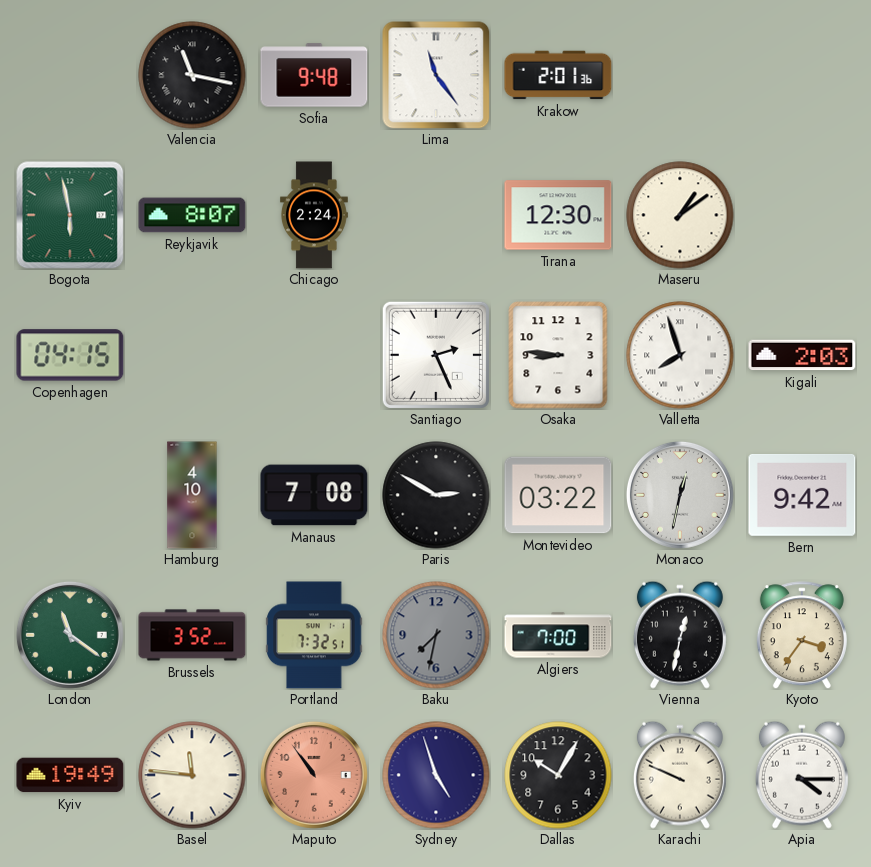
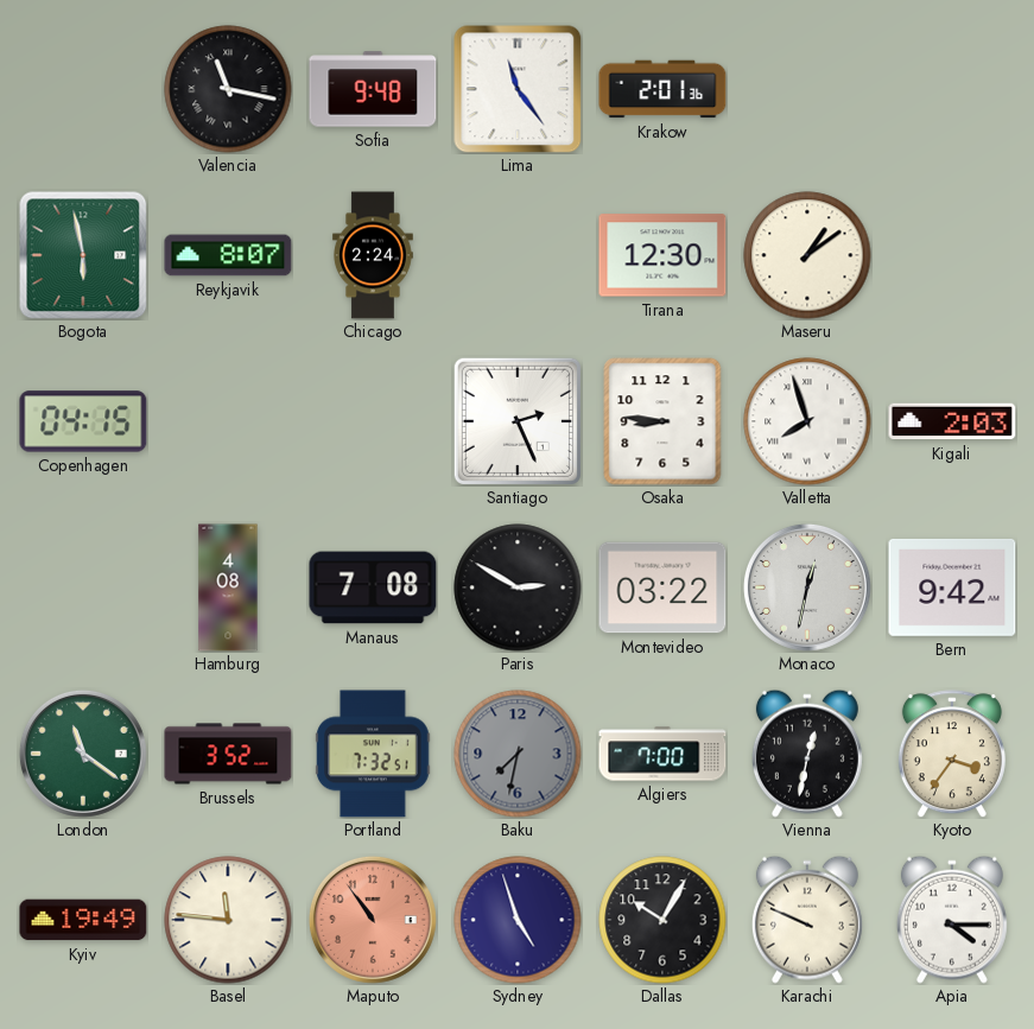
Hamburg: 4:10 -> 4:08 (228, 587)
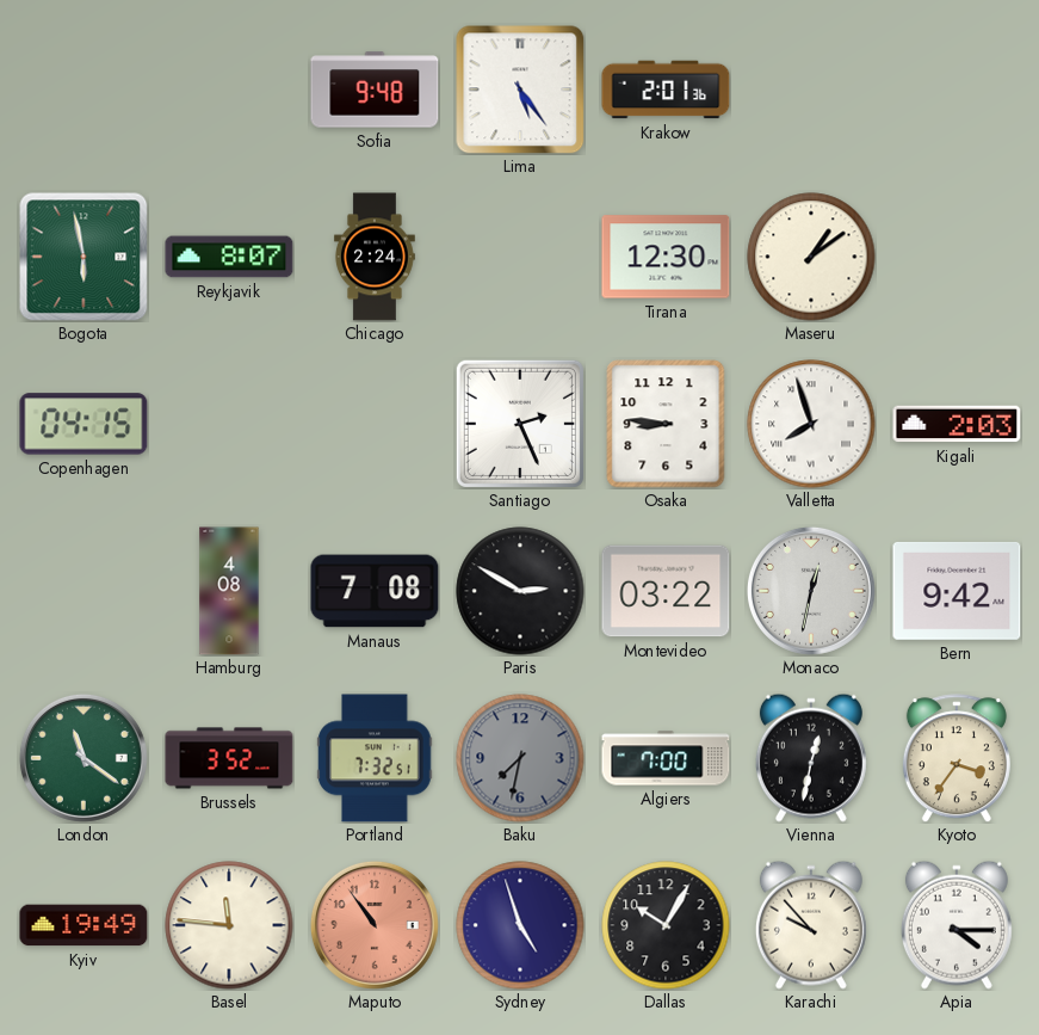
Valencia: 11:17 -> none (228, 89)
Lima: 11:24 -> 5:24 (520, 90)
Karachi: 9:49 -> 9:53 (811, 925)
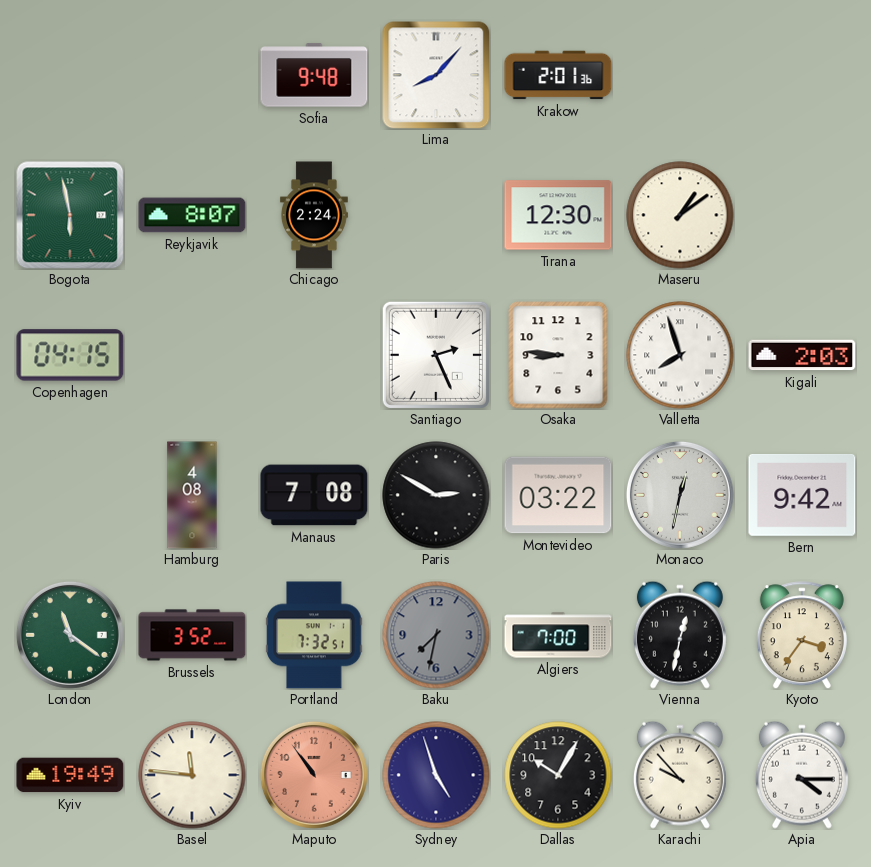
Lima: 5:24 -> 8:07 (436, 75)
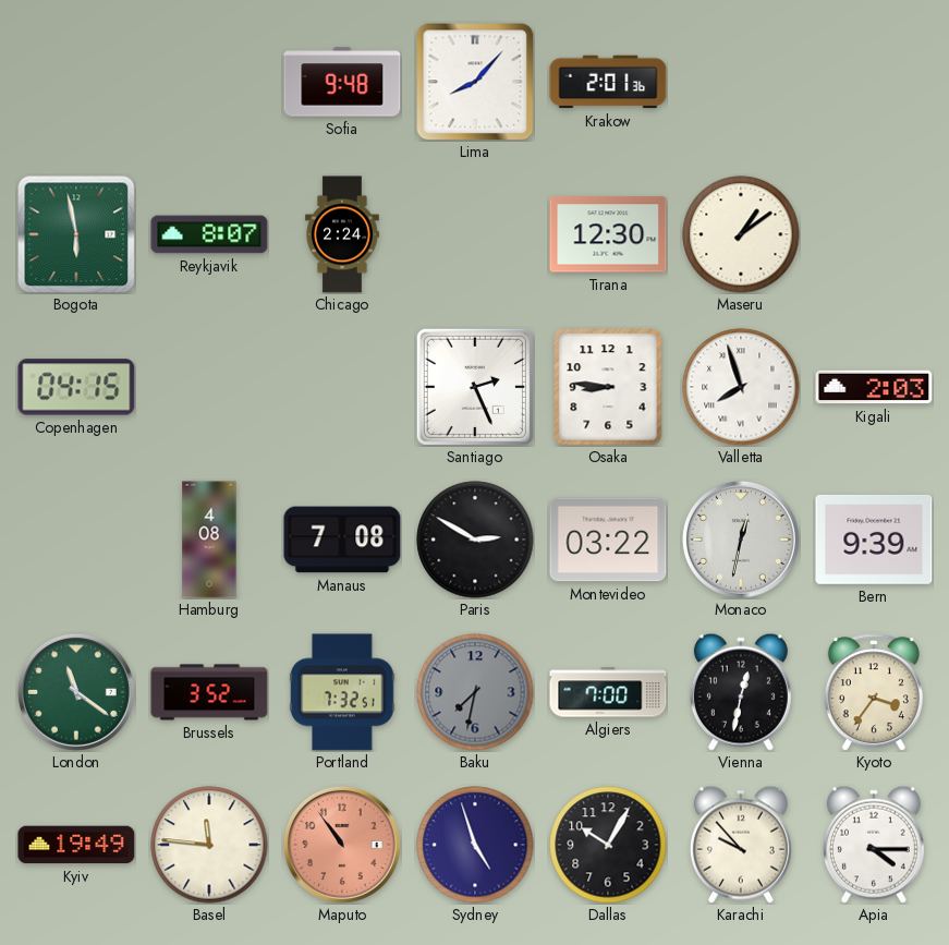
Bern: 9:42 -> 9:39 (874, 540)
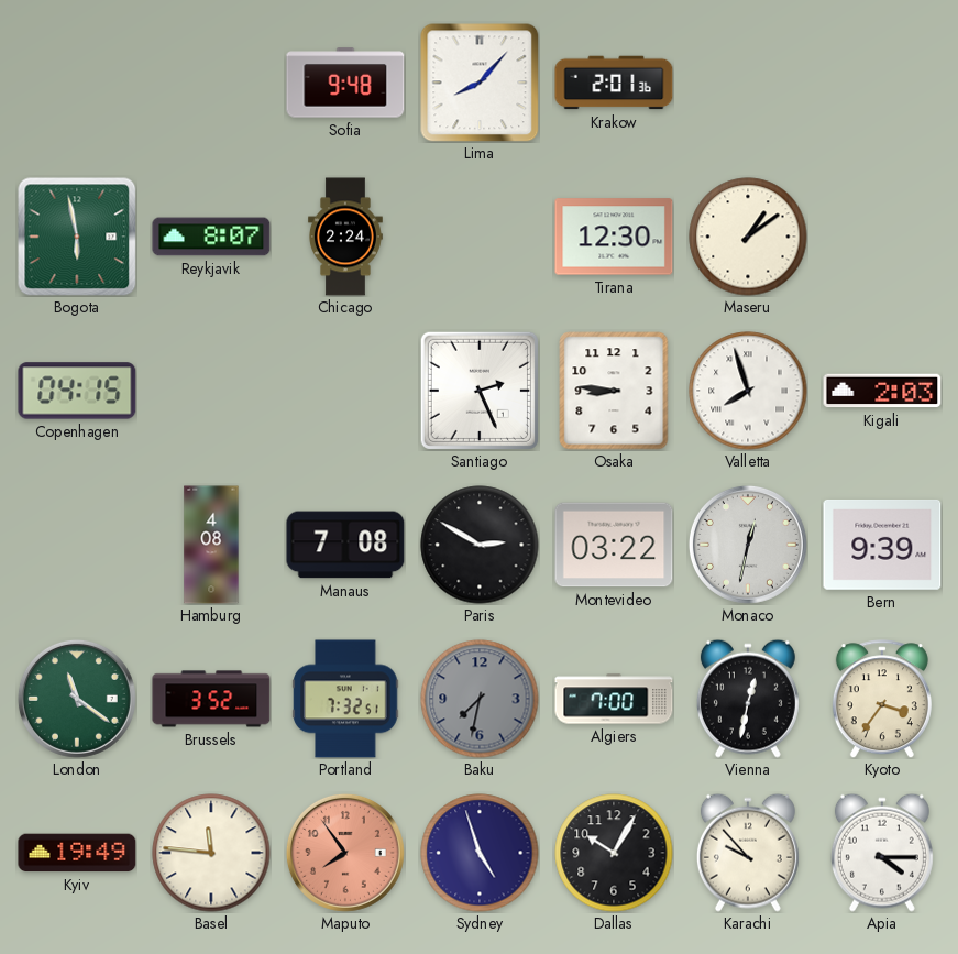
Maputo: 10:54 -> 7:54 (345, 853)
